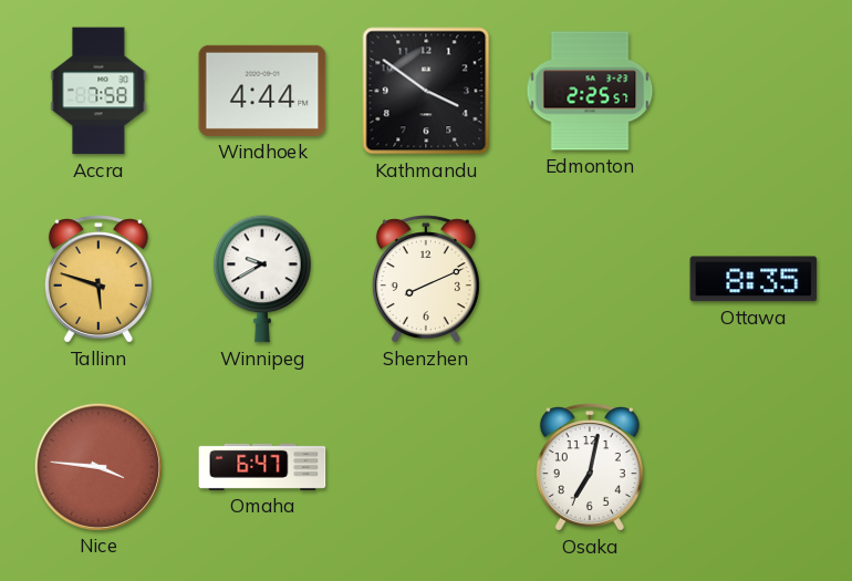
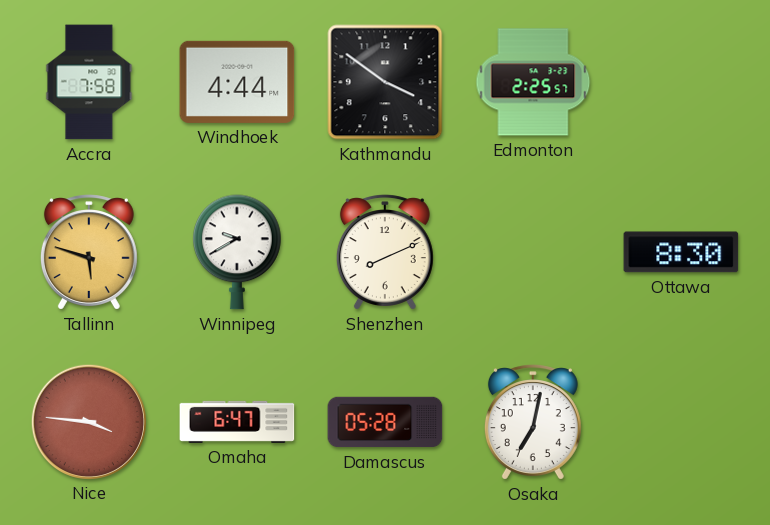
Ottawa: 8:35 -> 8:30 (681, 252)
Damascus: none -> 05:28 (385, 422)
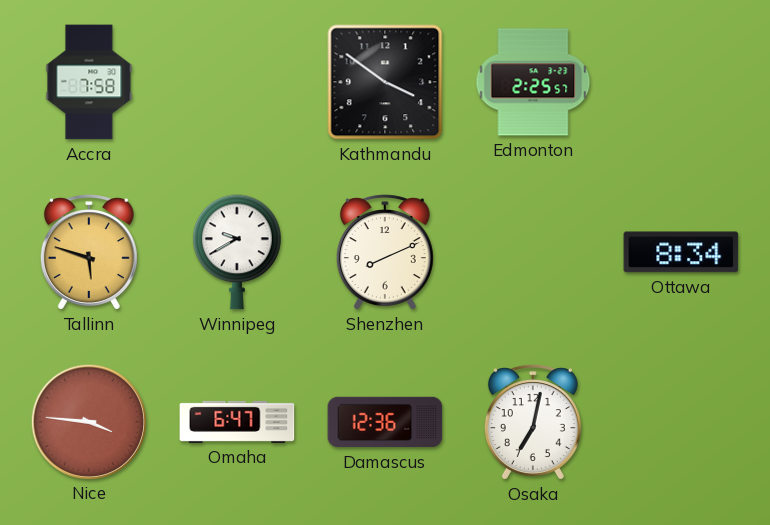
Windhoek: 4:44 -> none (237, 82)
Ottawa: 8:30 -> 8:34 (681, 252)
Damascus: 05:28 -> 12:36 (385, 422)
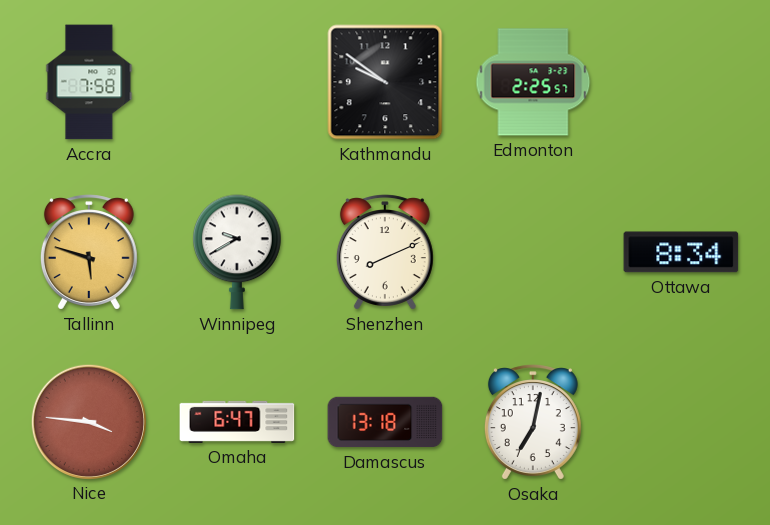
Kathmandu: 3:51 -> 9:51 (385, 82)
Damascus: 12:36 -> 13:18 (385, 422)
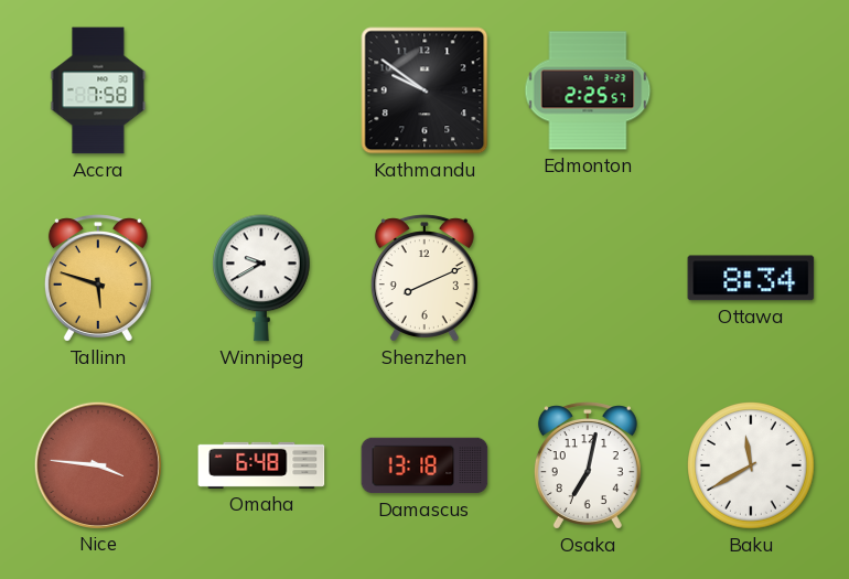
Omaha: 6:47 -> 6:48 (261, 465)
Baku: none -> 11:40 (751, 465)
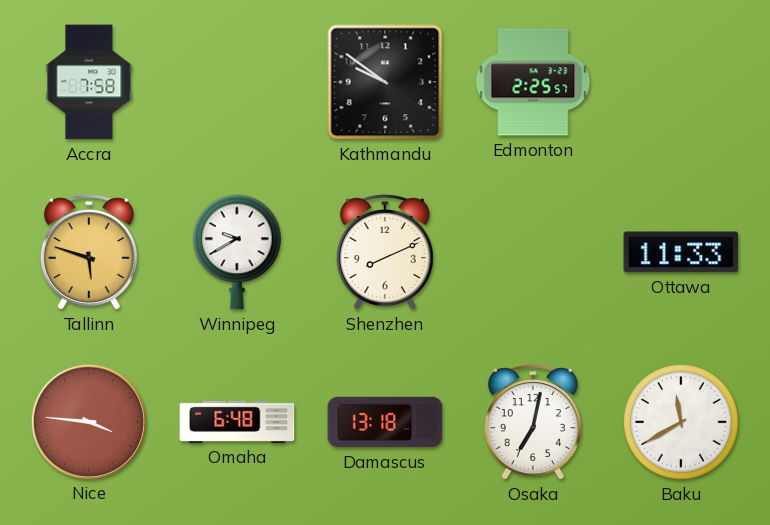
Ottawa: 8:34 -> 11:33 (681, 252)
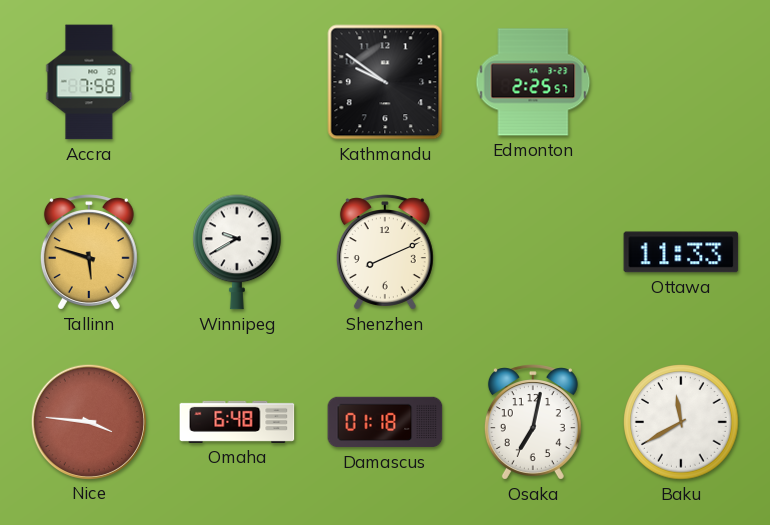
Damascus: 13:18 -> 01:18 (385, 422)
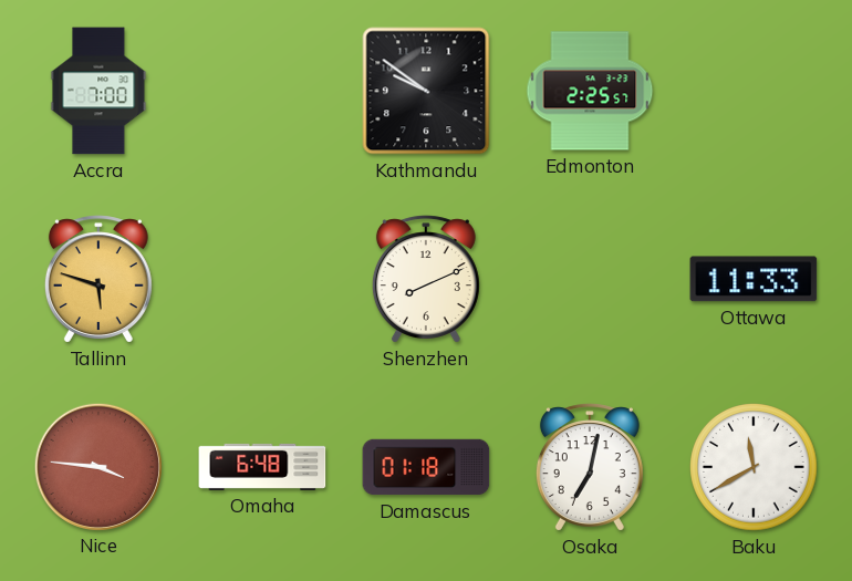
Accra: 7:58 -> 7:00 (98, 91)
Winnipeg: 9:40 -> none (238, 252)
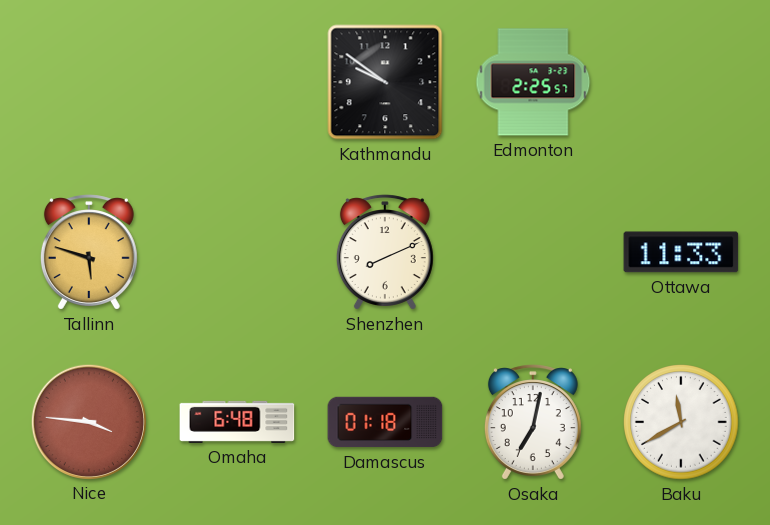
Accra: 7:00 -> none (98, 91)
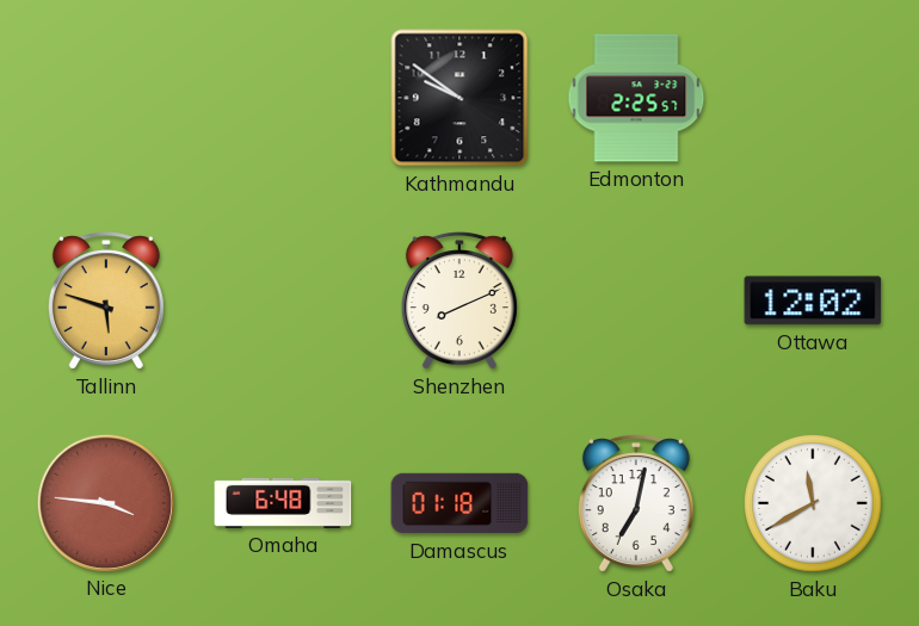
Ottawa: 11:33 -> 12:02 (813, 300)
